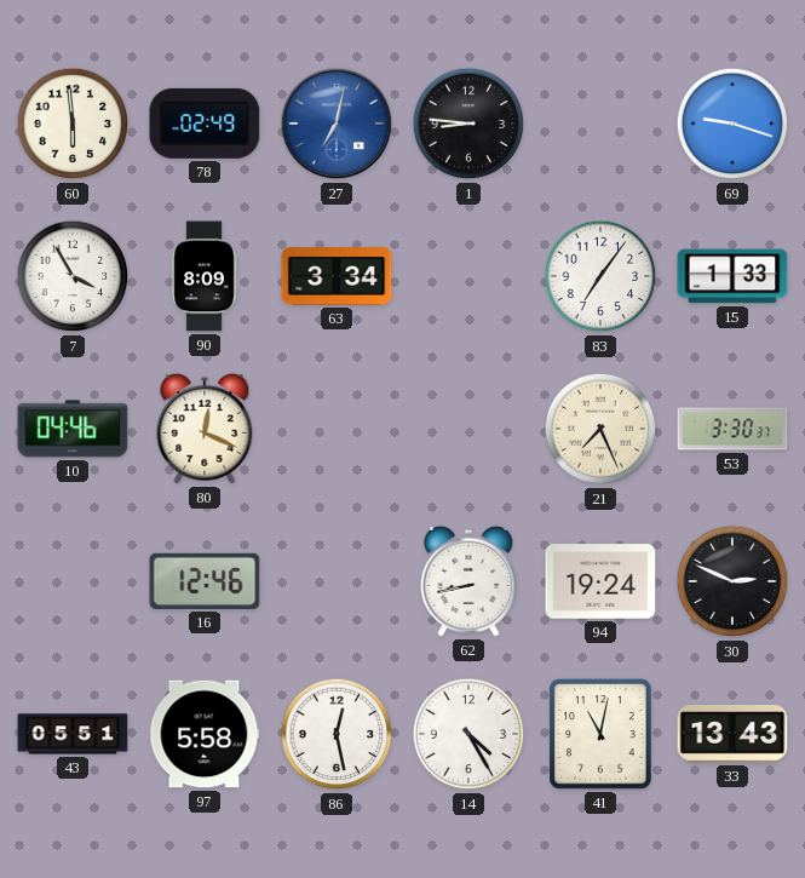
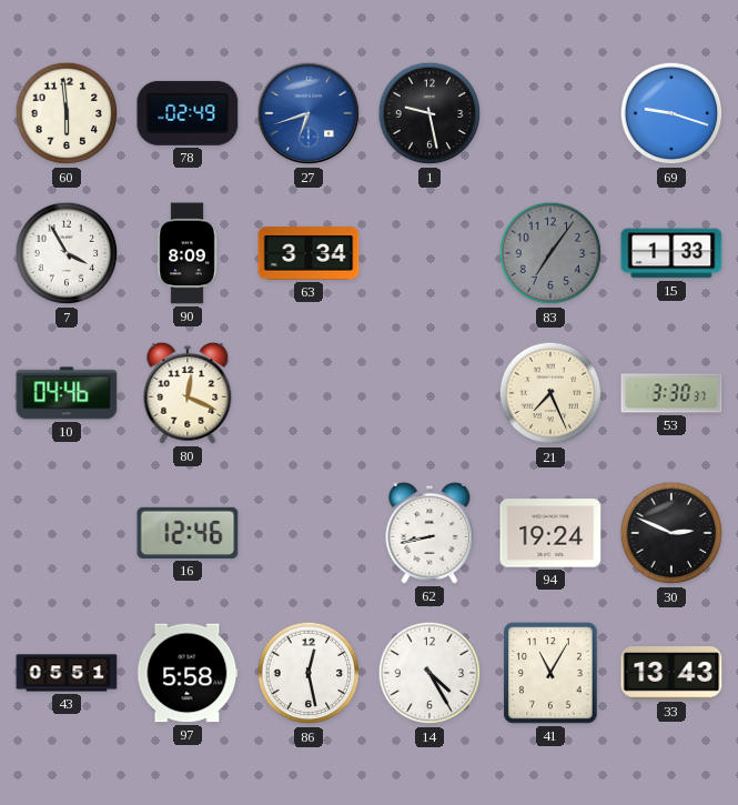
27: 7:02 -> 6:42 (309, 113)
1: 8:46 -> 9:28 (429, 113)
83 dial: white -> grey (550, 253)
41: 11:02 -> 11:05 (550, 673)
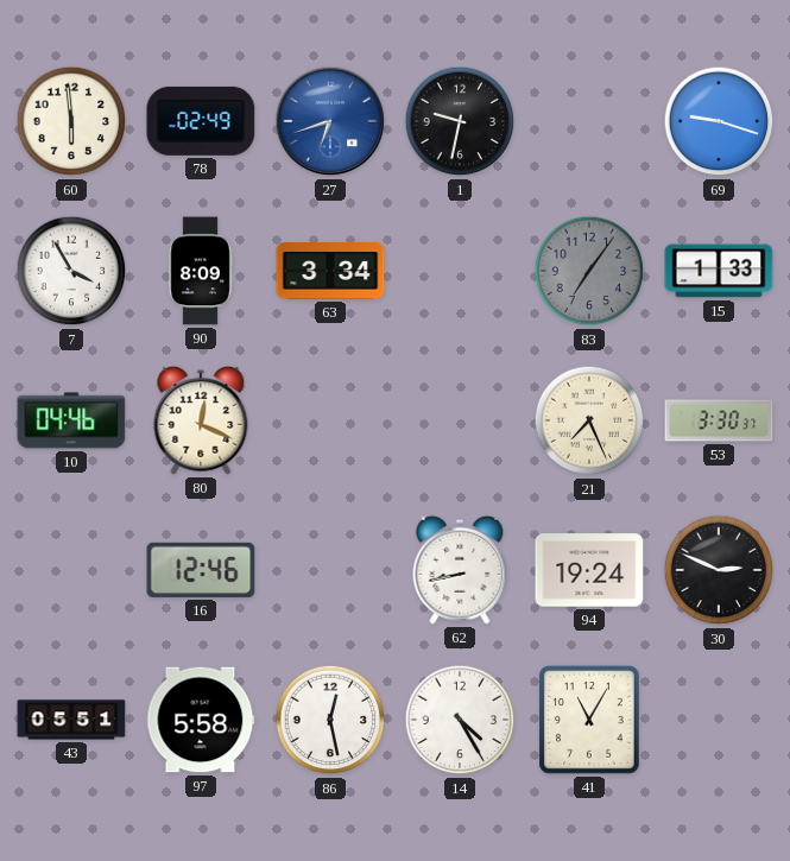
1: 9:28 -> 9:32 (460, 121)
33: 13:43 -> none (671, 674)
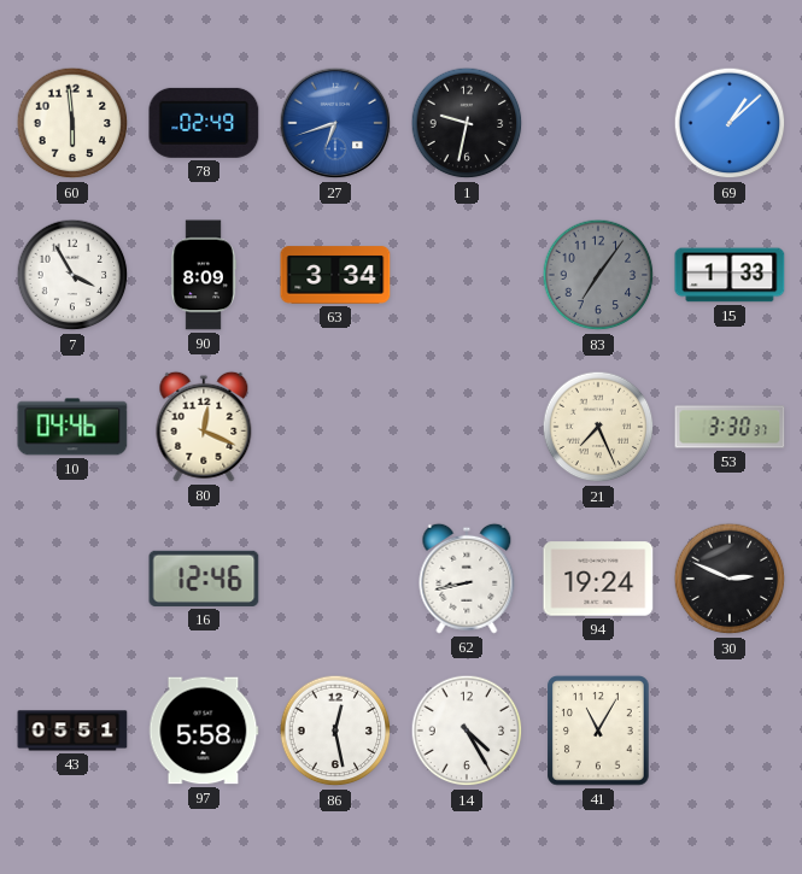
69: 9:18 -> 1:08 (730, 123)
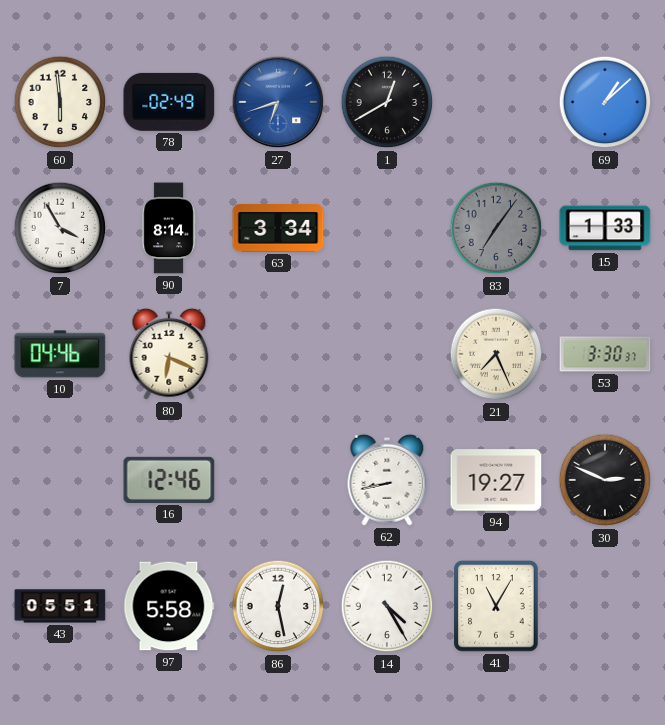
1: 9:32 -> 12:40 (387, 102)
90: 8:09 -> 8:14 (169, 228)
80: 12:19 -> 6:19 (169, 354)
94: 19:24 -> 19:27 (496, 480)
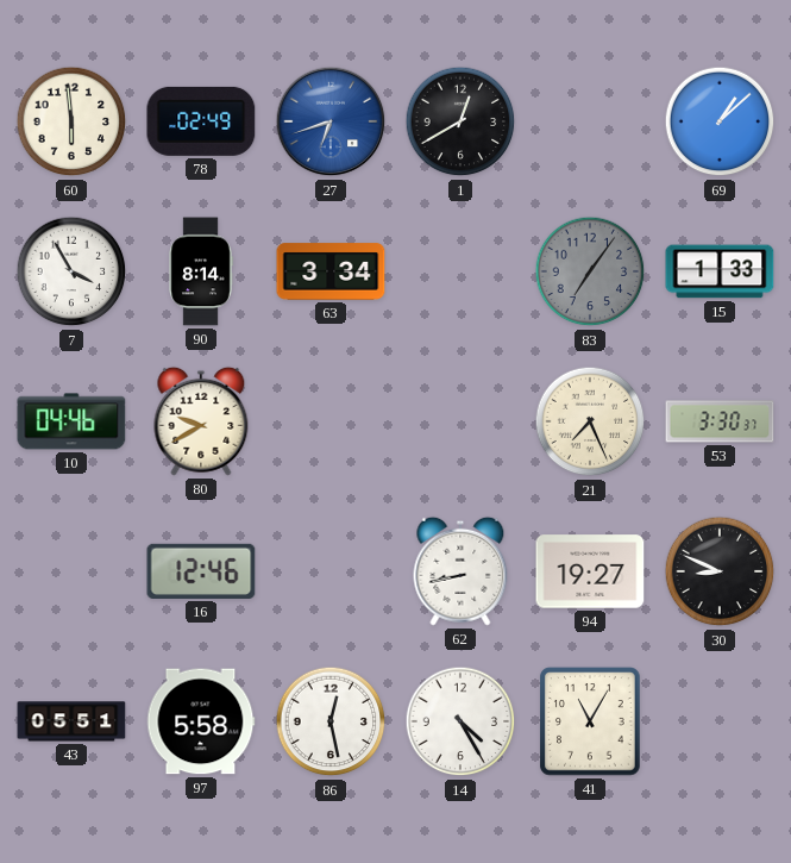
80: 6:19 -> 9:40 (201, 421)
30: 2:49 -> 8:49 (720, 571)
